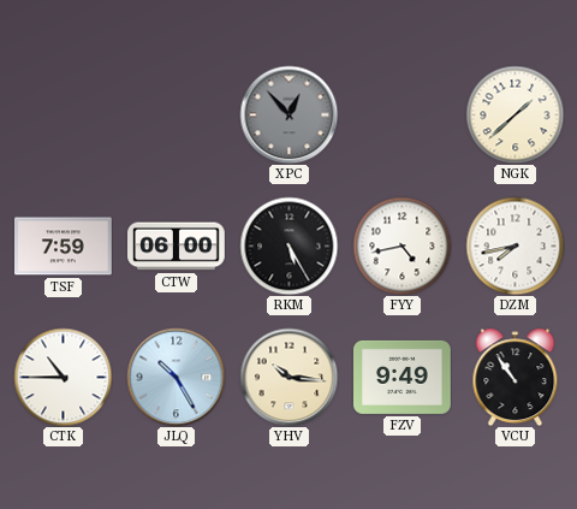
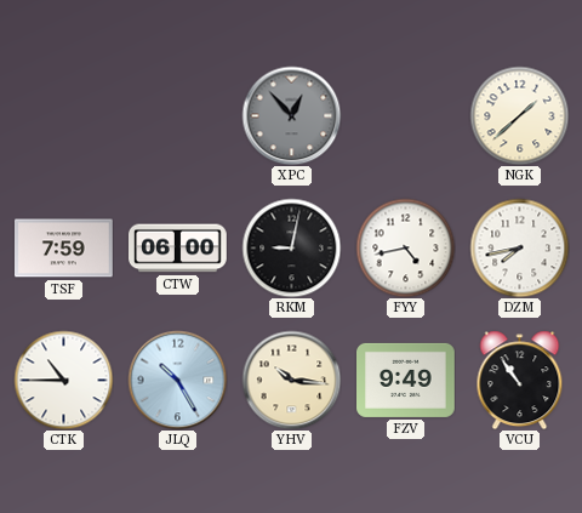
RKM: 5:25 -> 9:02 (291, 247)
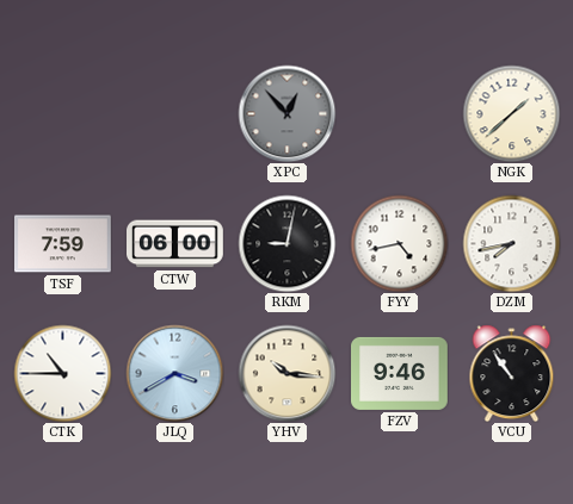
JLQ: 10:25 -> 3:40 (174, 373)
FZV: 9:49 -> 9:46 (400, 373)
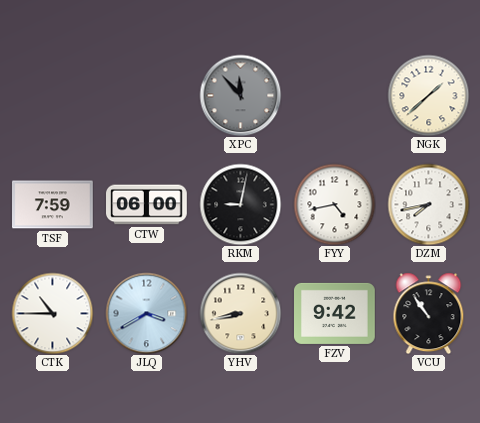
XPC: 12:53 -> 11:53 (240, 95)
YHV: 10:16 -> 8:43 (240, 313)
FZV: 9:46 -> 9:42 (335, 313)
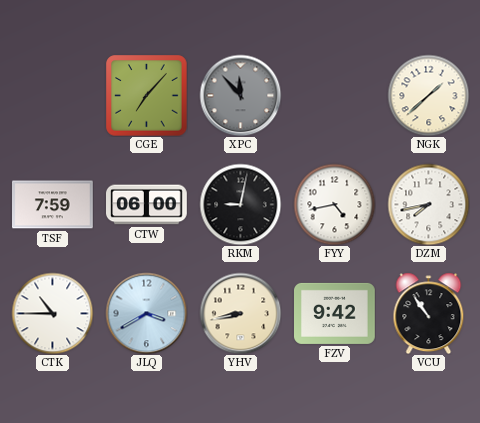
CGE: none -> 7:07 (146, 95)
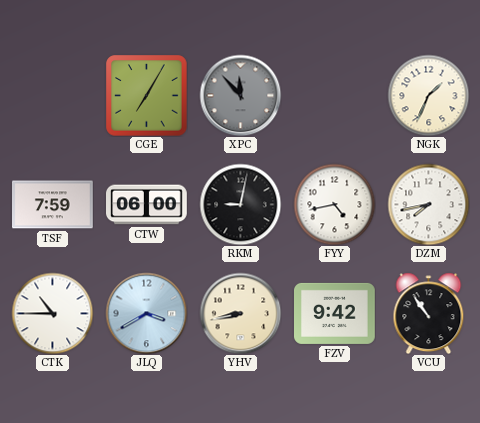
CGE: 7:07 -> 7:05 (146, 95)
NGK: 1:38 -> 1:34 (428, 95)
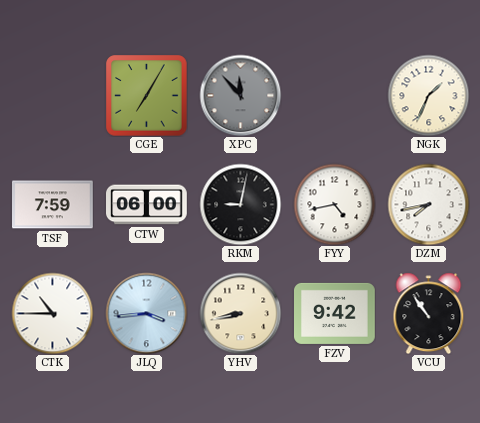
JLQ: 3:40 -> 3:44 (146, 313)
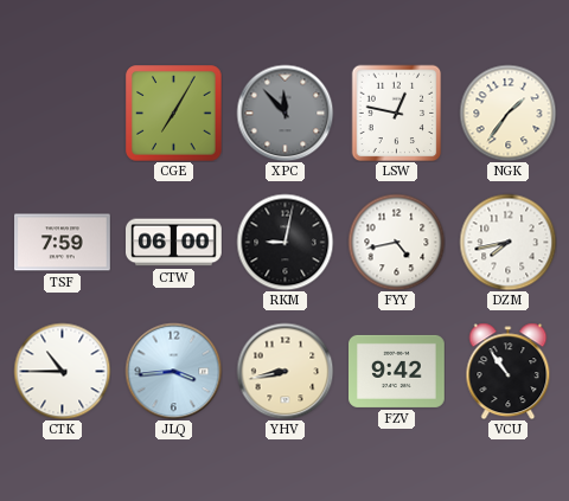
LSW: none -> 12:47 (397, 113)
NGK: 1:34 -> 1:36 (507, 113)
